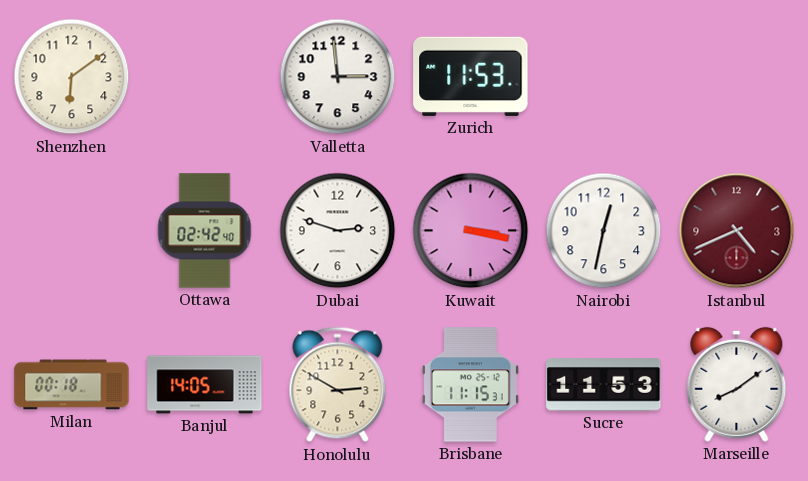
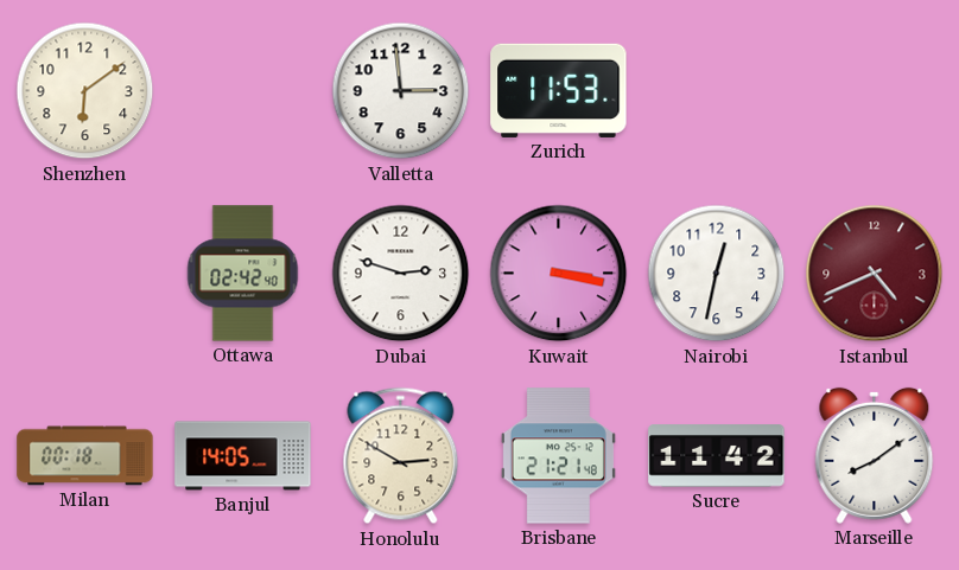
Brisbane: 11:15 -> 21:21 (558, 456)
Sucre: 11:53 -> 11:42 (717, 456)
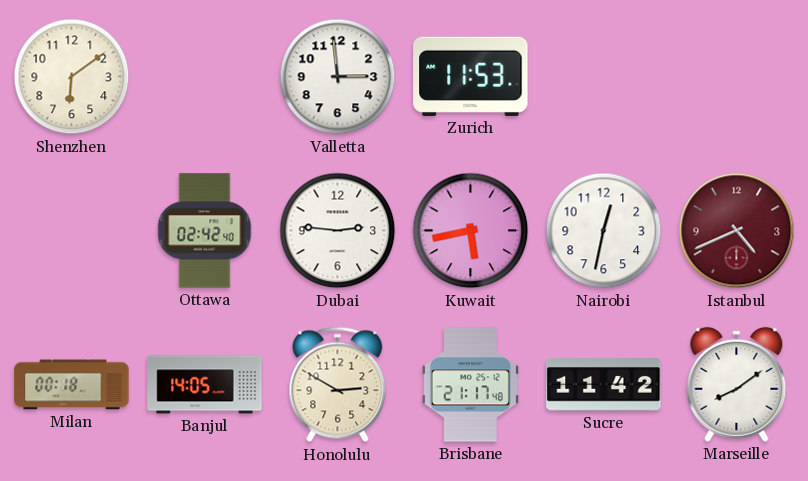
Dubai: 2:48 -> 2:46 (338, 231)
Kuwait: 3:17 -> 5:43 (471, 231)
Brisbane: 21:21 -> 21:17 (470, 385)
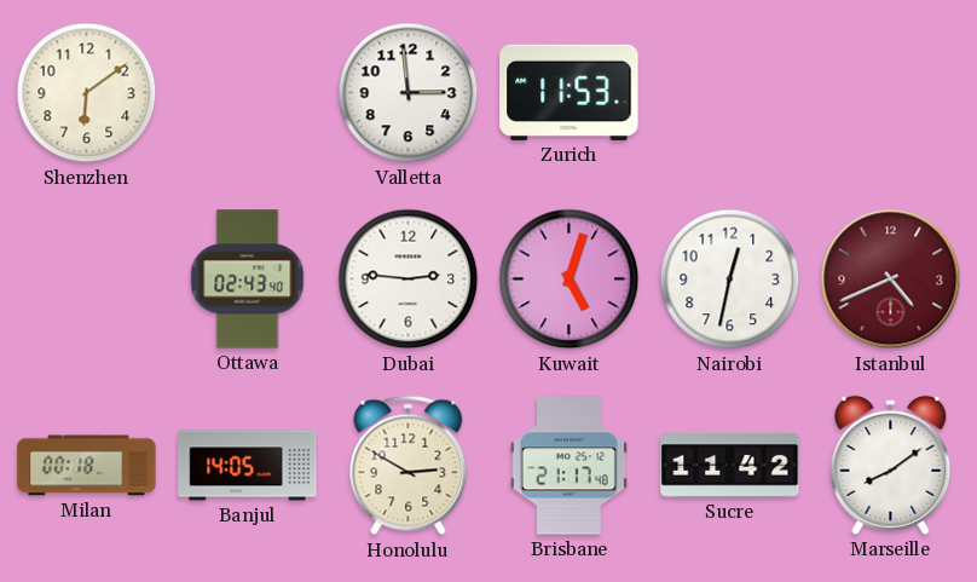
Ottawa: 02:42 -> 02:43 (248, 280)
Kuwait: 5:43 -> 5:03 (570, 280)
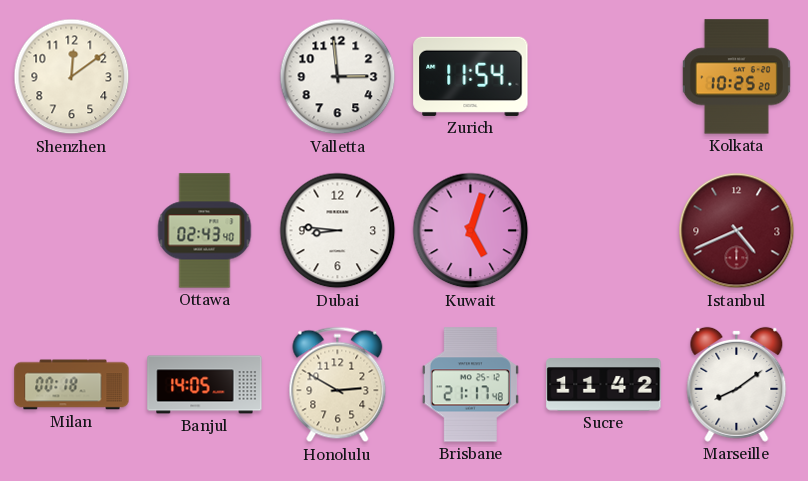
Shenzhen: 6:09 -> 12:09 (72, 77)
Zurich: 11:53 -> 11:54 (471, 76)
Kolkata: none -> 10:25 (736, 77)
Dubai: 2:46 -> 8:46 (338, 231)
Nairobi: 12:32 -> none (730, 280)
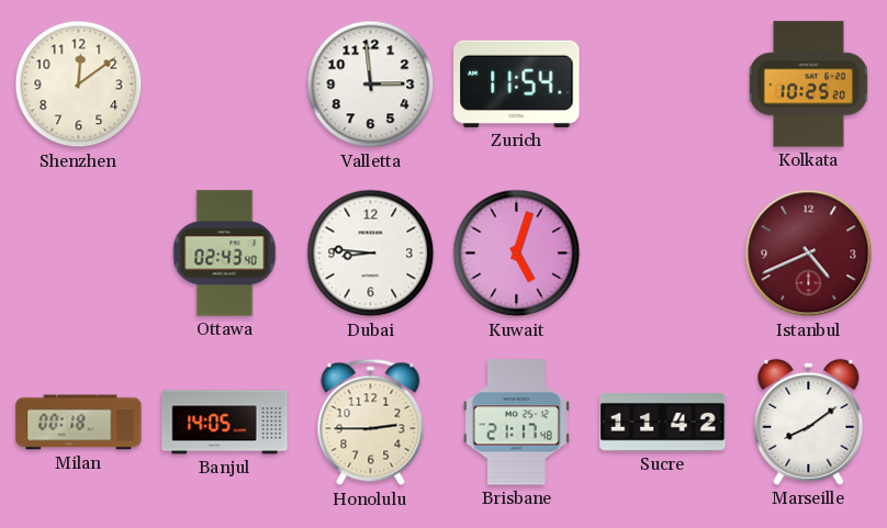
Honolulu: 2:50 -> 2:45 (371, 423)
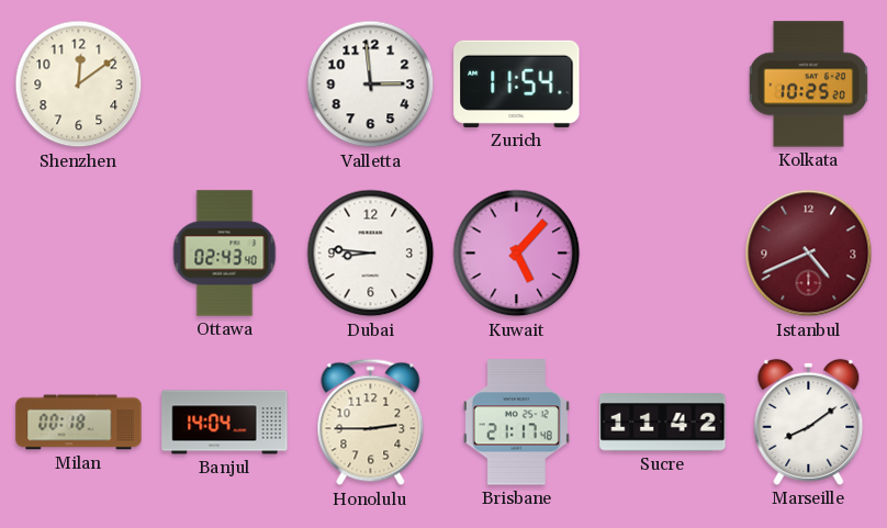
Kuwait: 5:03 -> 5:07 (517, 254)
Banjul: 14:05 -> 14:04 (225, 423)
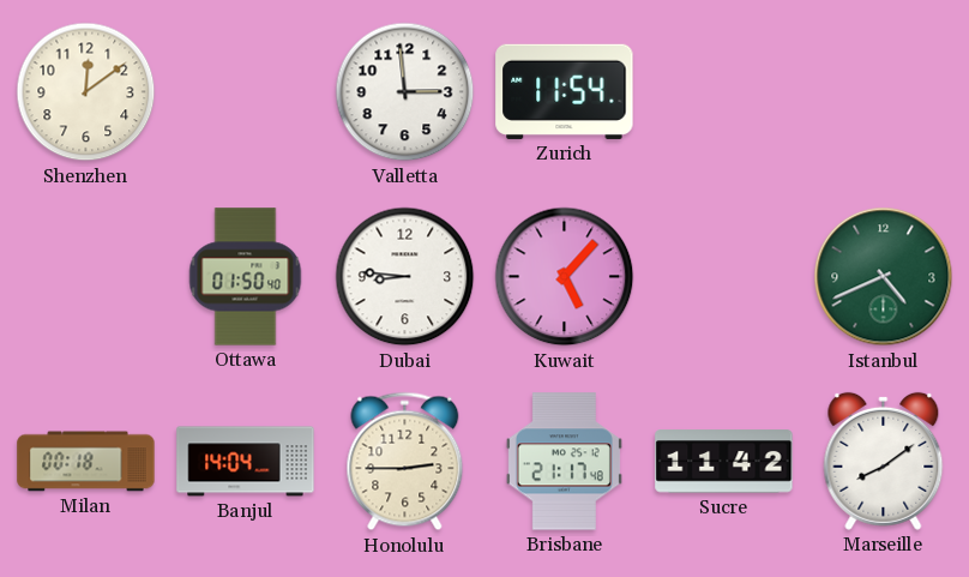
Kolkata: 10:25 -> none (808, 85)
Ottawa: 02:43 -> 01:50 (246, 277)
Istanbul dial: burgundy -> green (884, 277)
